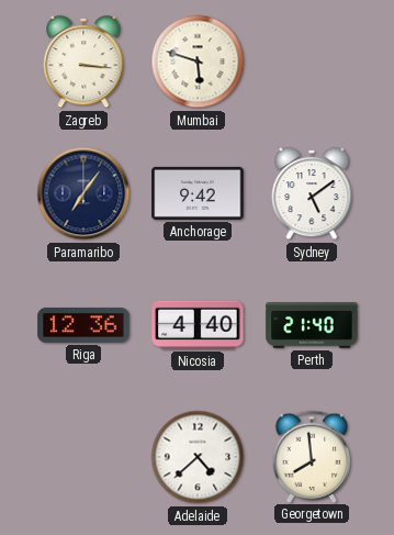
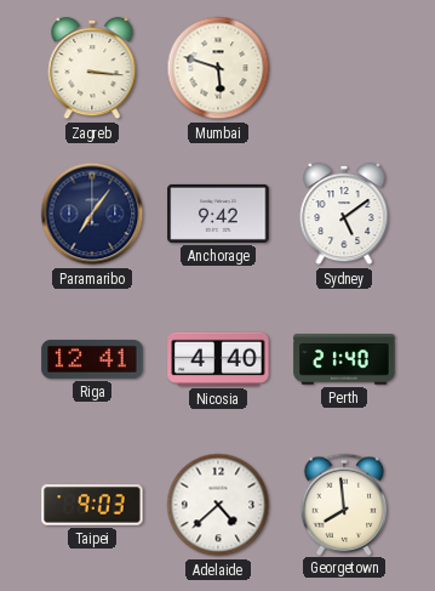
Riga: 12:36 -> 12:41 (92, 359)
Taipei: none -> 9:03 (92, 505)
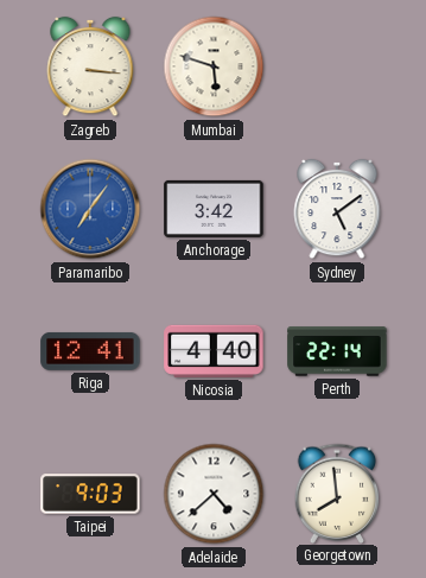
Paramaribo dial: navy -> blue (90, 209)
Anchorage: 9:42 -> 3:42 (214, 209)
Perth: 21:40 -> 22:14 (337, 351)
